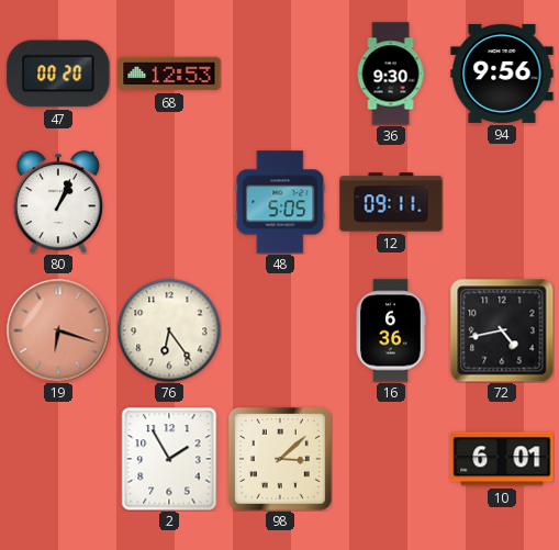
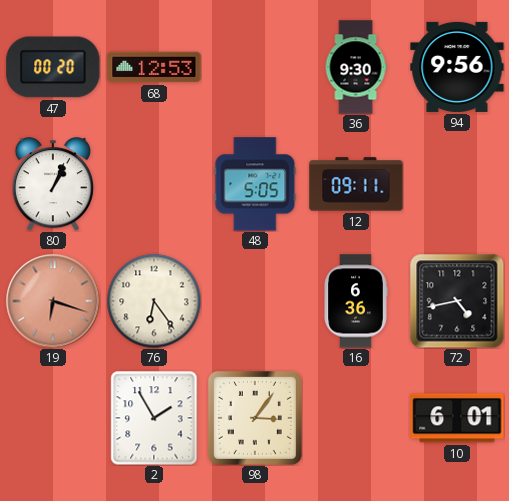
98: 3:08 -> 3:06 (255, 418)
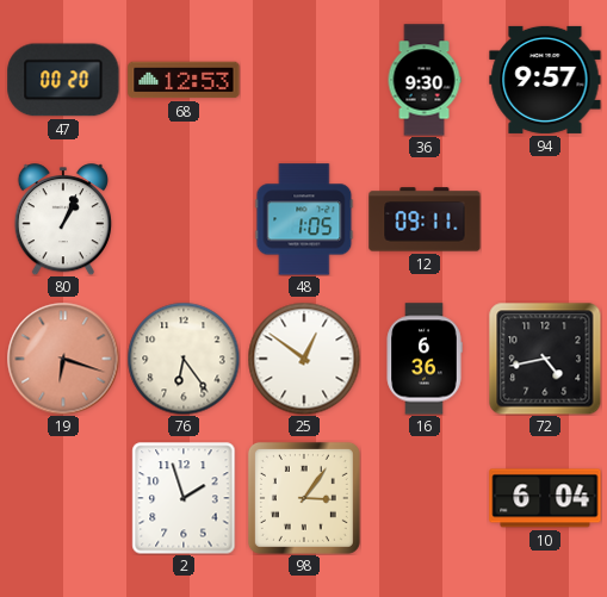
94: 9:56 -> 9:57 (545, 80)
48: 5:05 -> 1:05 (304, 219)
25: none -> 12:51 (304, 359)
2: 1:55 -> 1:57 (184, 498)
10: 6:01 -> 6:04 (545, 498)
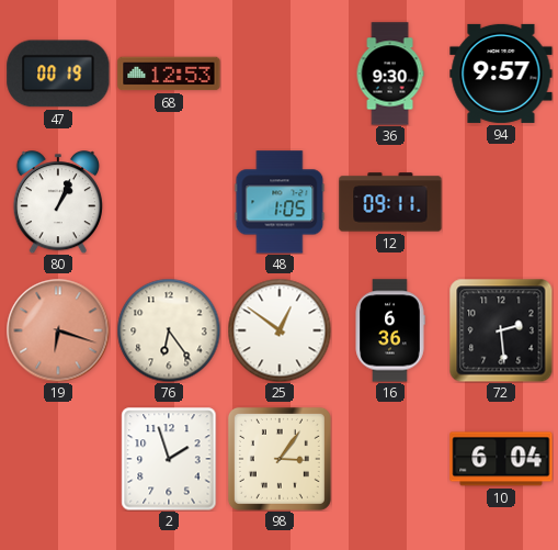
47: 00:20 -> 00:19 (58, 74)
72: 4:43 -> 2:29 (501, 330)
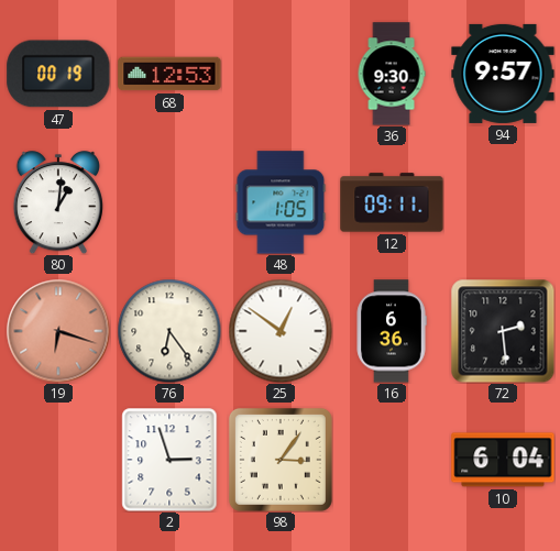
80: 1:04 -> 1:01 (58, 202)
2: 1:57 -> 2:57 (169, 460)
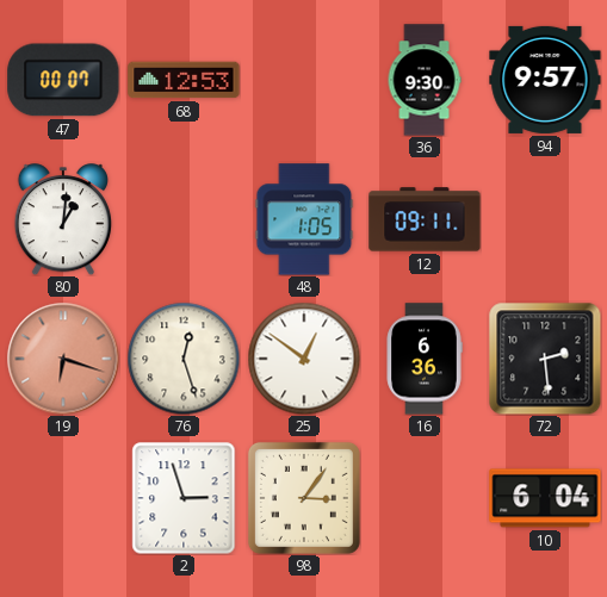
47: 00:19 -> 00:07 (63, 80)
76: 6:24 -> 12:27 (184, 359)
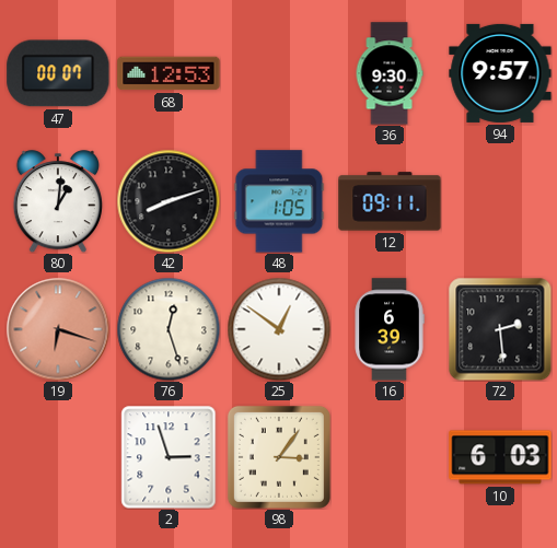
42: none -> 8:12 (169, 201)
16: 6:36 -> 6:39 (390, 329)
10: 6:04 -> 6:03 (500, 457)
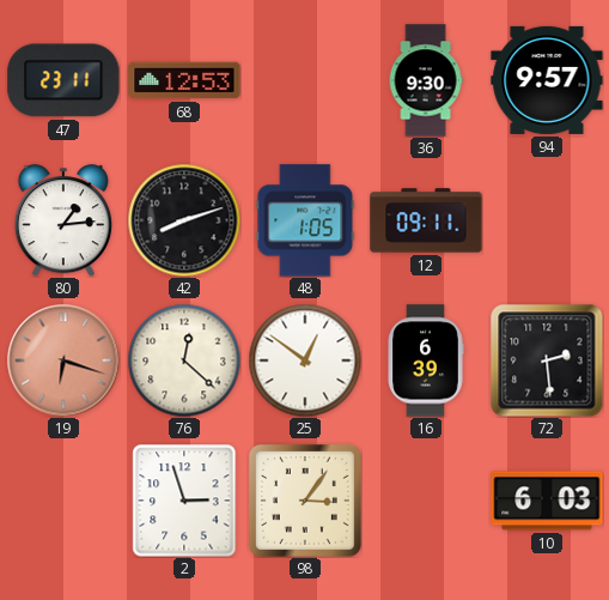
47: 00:07 -> 23:11 (63, 80)
80: 1:01 -> 1:14 (63, 220)
76: 12:27 -> 12:22 (184, 360)
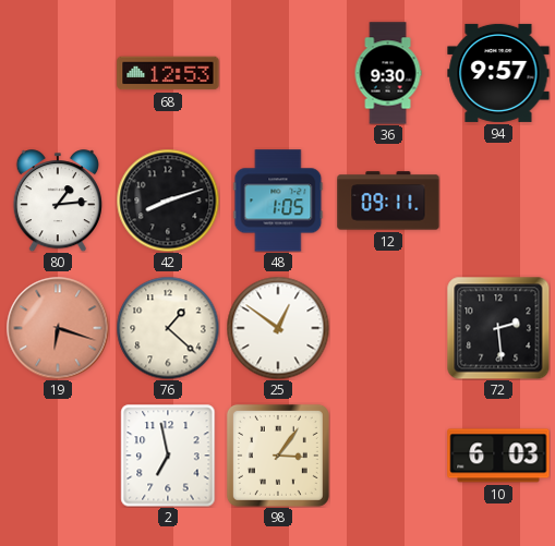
47: 23:11 -> none (63, 80)
76: 12:22 -> 1:22 (168, 328)
16: 6:39 -> none (426, 360)
2: 2:57 -> 6:58 (168, 456)
